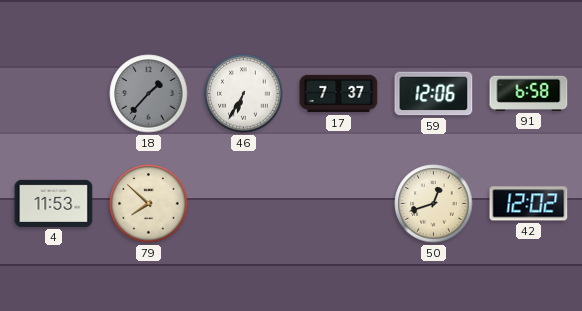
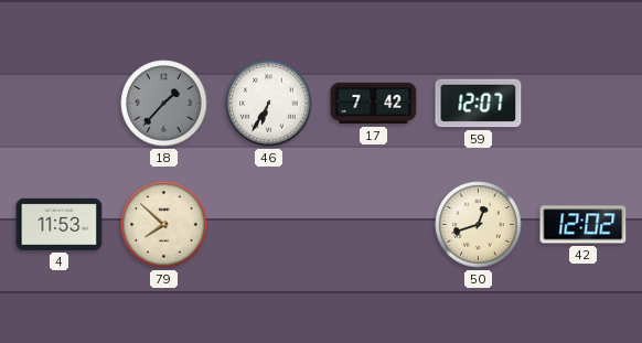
17: 7:37 -> 7:42 (374, 104)
59: 12:06 -> 12:07 (479, 104)
91: 6:58 -> none (529, 93)
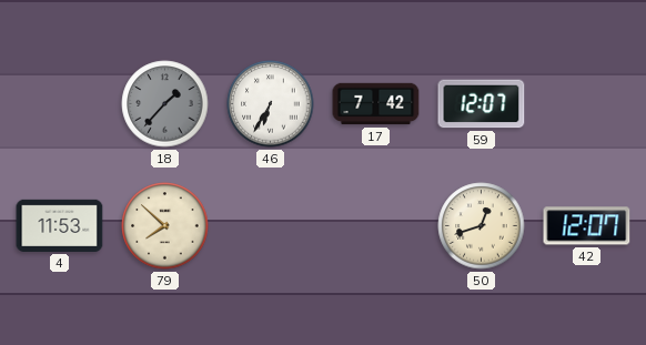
42: 12:02 -> 12:07 (587, 226)
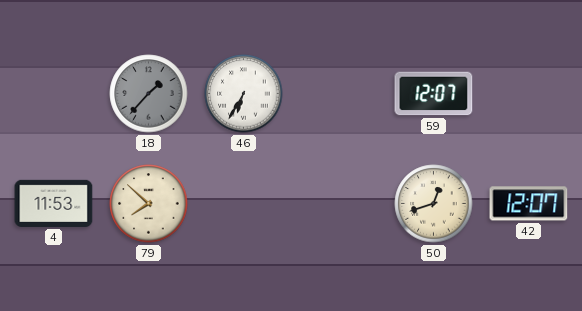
17: 7:42 -> none (376, 104)
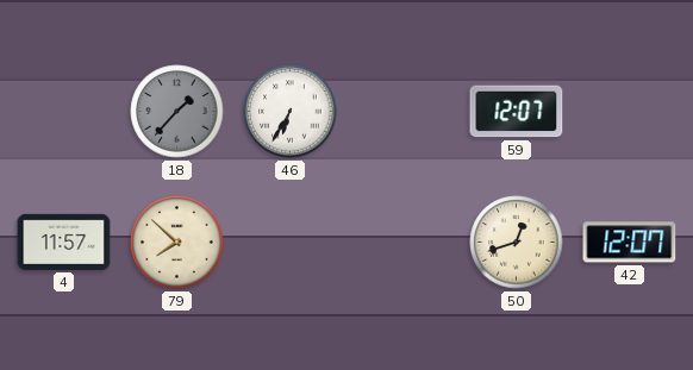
4: 11:53 -> 11:57 (64, 242)
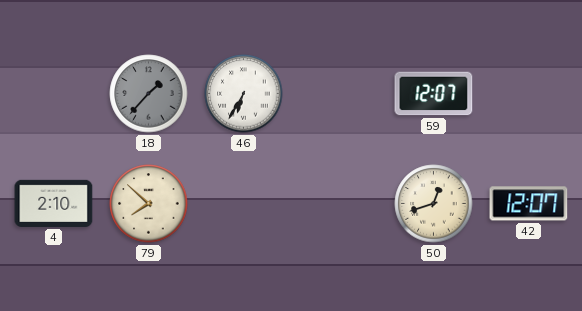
4: 11:57 -> 2:10 (54, 203)
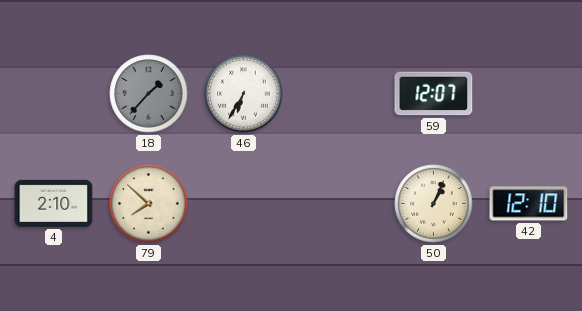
50: 12:42 -> 1:04 (434, 204)
42: 12:07 -> 12:10 (529, 204)
